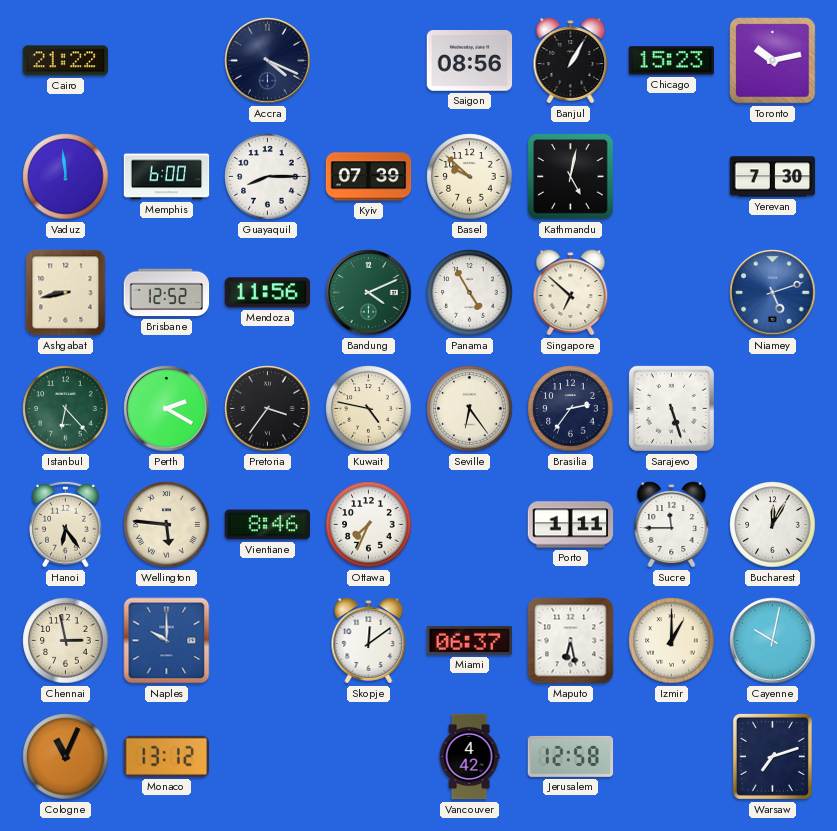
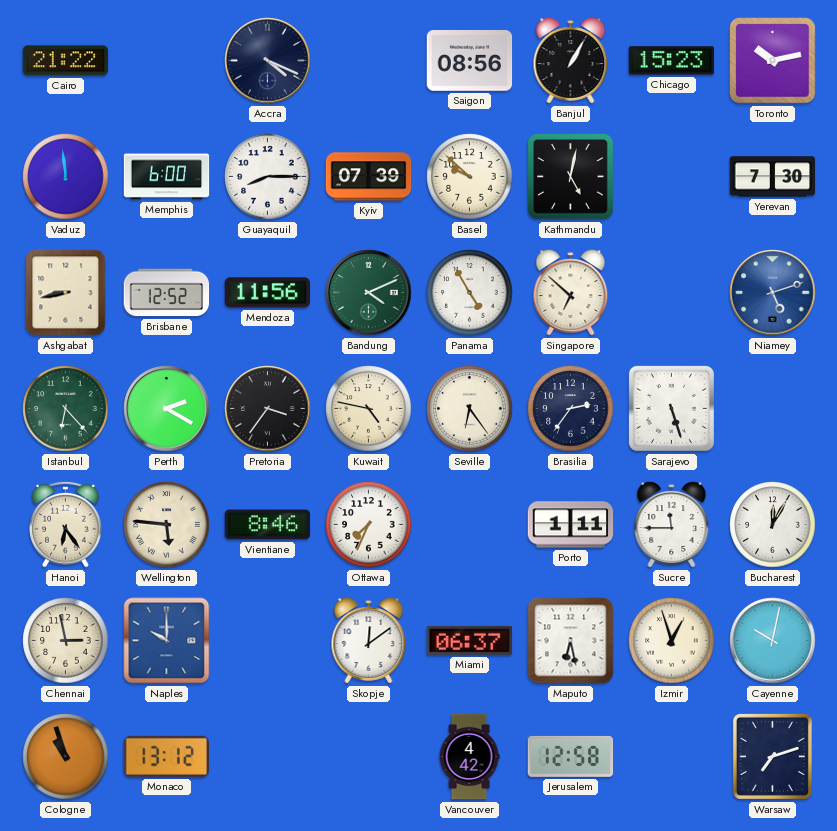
Izmir: 1:00 -> 12:57 (672, 641)
Cologne: 11:04 -> 10:57 (66, 757)
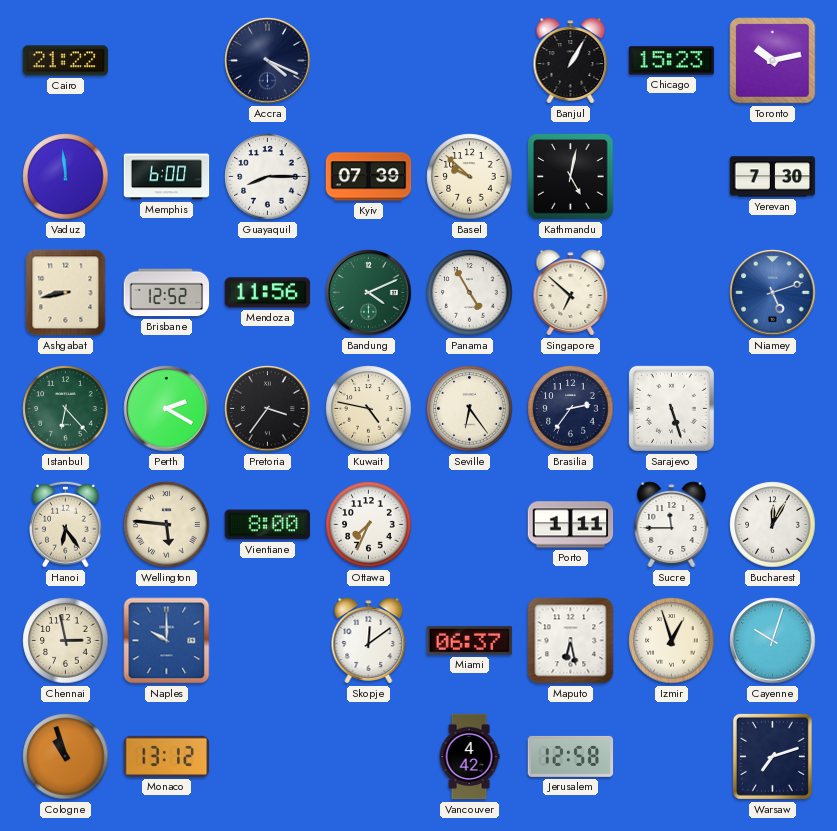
Saigon: 08:56 -> none (470, 61)
Vientiane: 8:46 -> 8:00 (268, 525)
Cayenne: 10:02 -> 10:03 (773, 641)
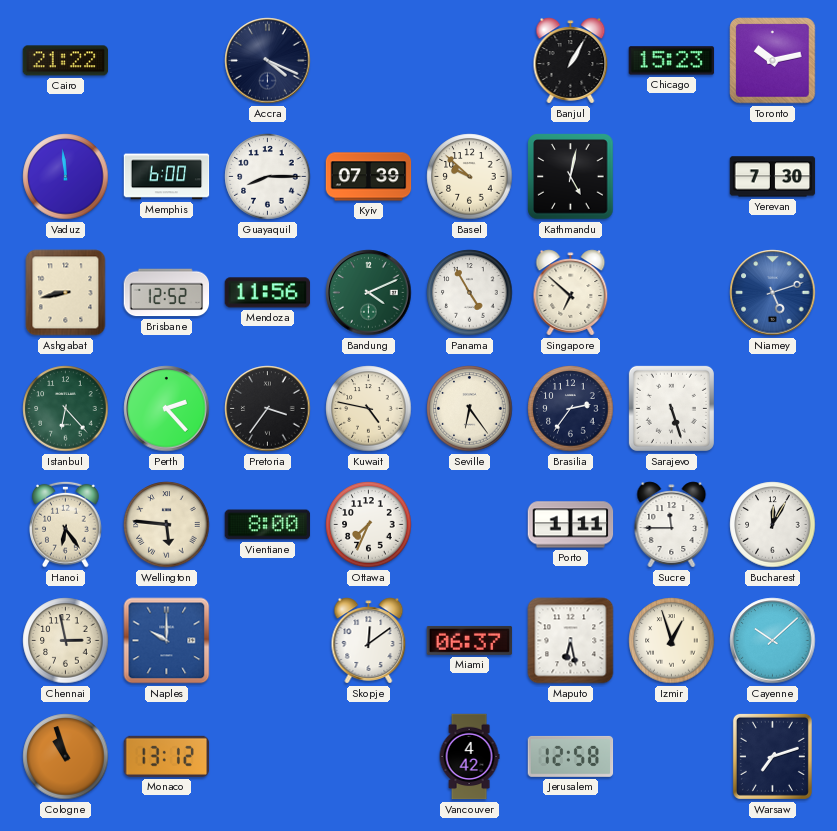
Perth: 2:20 -> 2:23 (167, 409)
Cayenne: 10:03 -> 10:08 (773, 641)
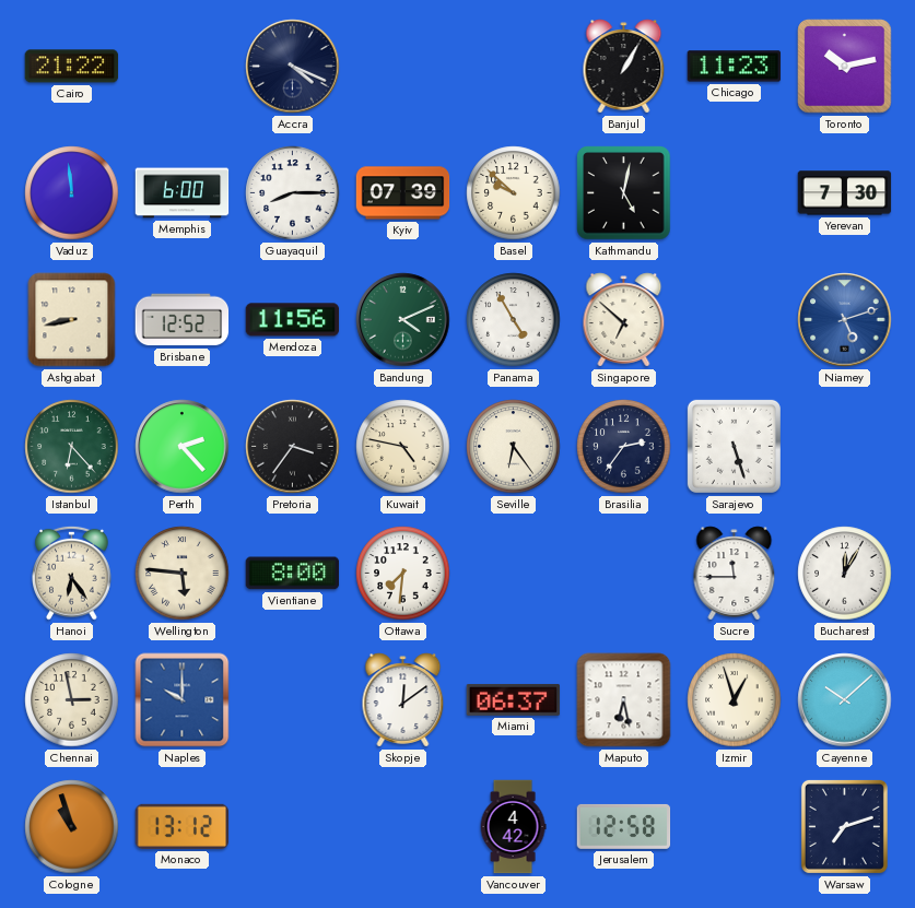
Chicago: 15:23 -> 11:23 (735, 67)
Ottawa: 7:34 -> 7:31 (403, 574)
Porto: 1:11 -> none (571, 525)
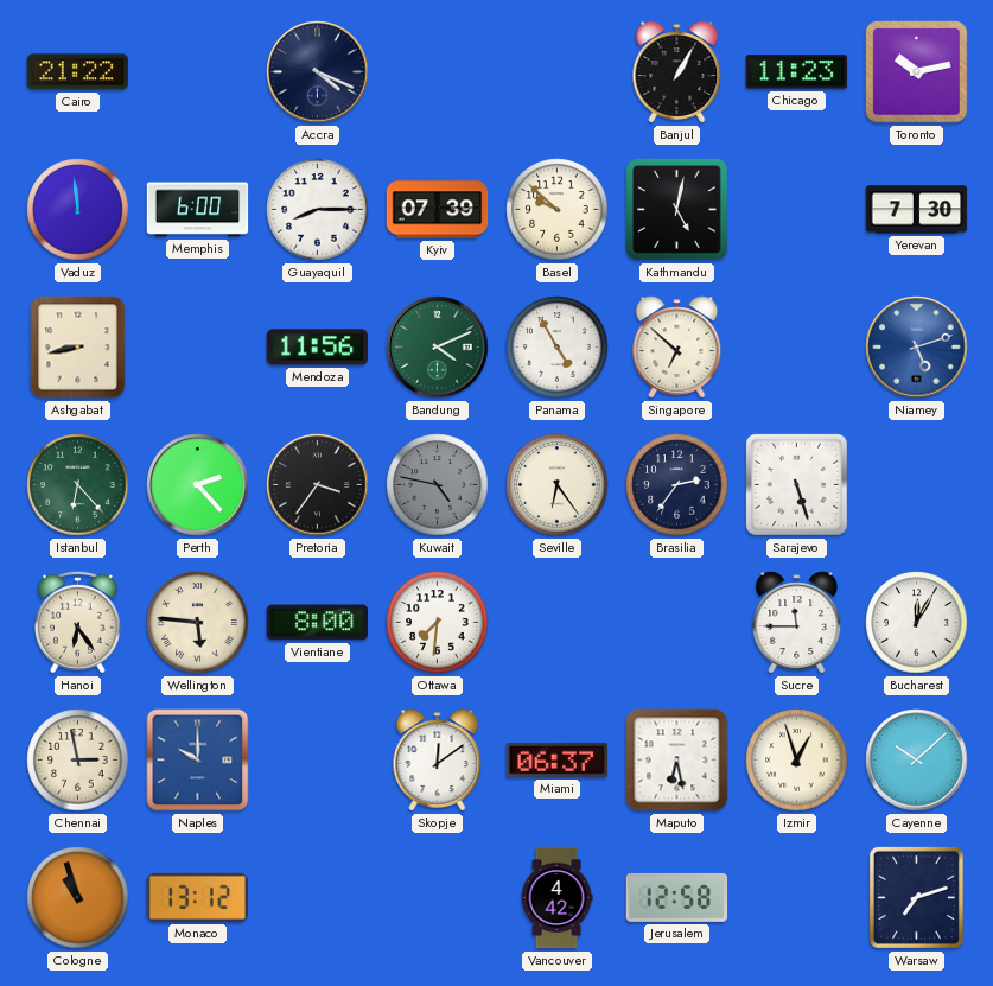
Brisbane: 12:52 -> none (183, 320)
Kuwait dial: cream -> grey (438, 485)
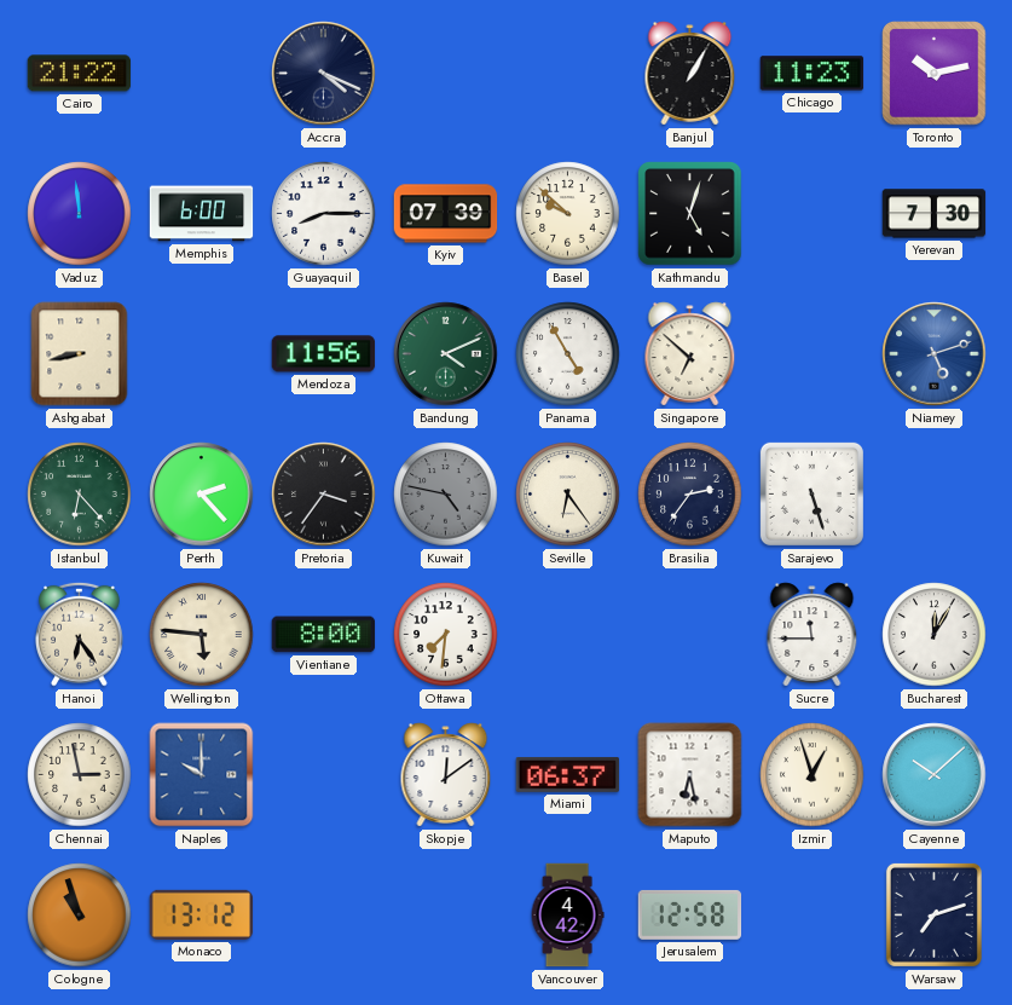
Kathmandu: 5:02 -> 5:03 (690, 214)
